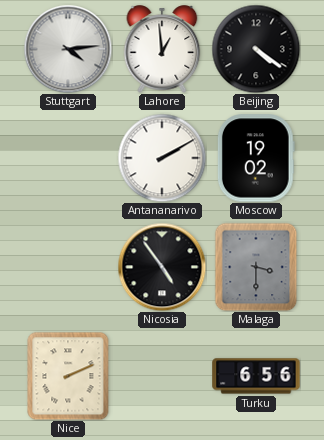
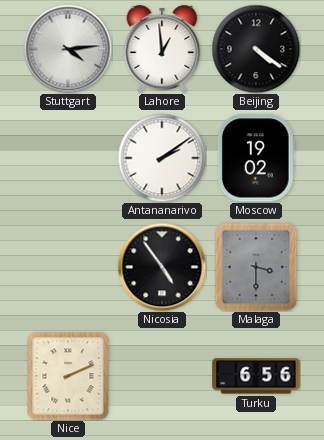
Antananarivo: 2:10 -> 2:09 (162, 158)
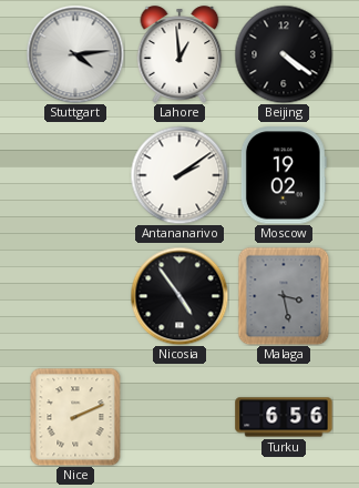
Malaga: 3:30 -> 3:28 (284, 296)
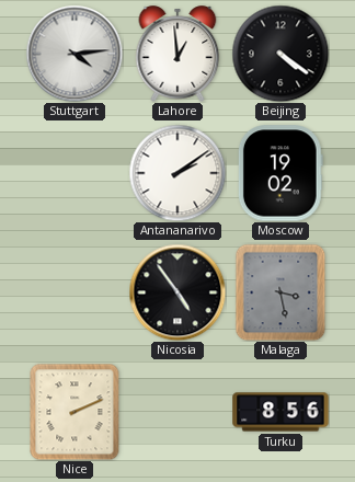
Turku: 6:56 -> 8:56 (280, 412)
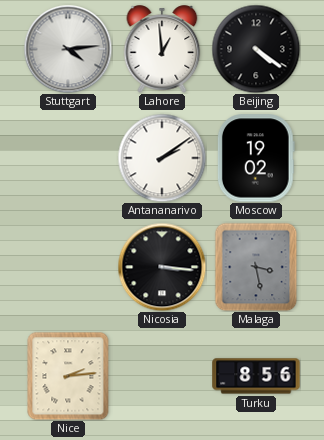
Nicosia: 4:54 -> 3:16 (162, 267)
Nice: 2:11 -> 2:14 (68, 376)
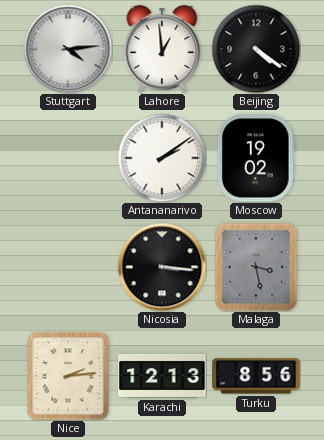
Karachi: none -> 12:13 (162, 376)
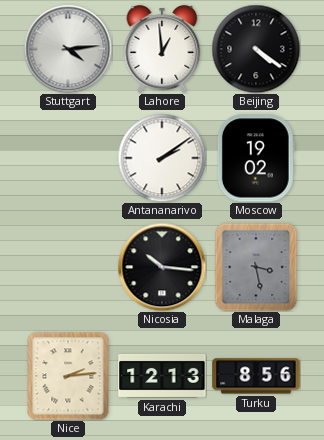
Nicosia: 3:16 -> 10:16 (162, 267)
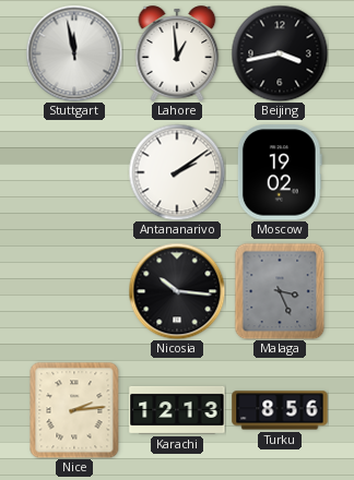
Stuttgart: 4:14 -> 11:58 (74, 53)
Beijing: 4:21 -> 3:43 (280, 53)
Malaga: 3:28 -> 3:26 (280, 291)
